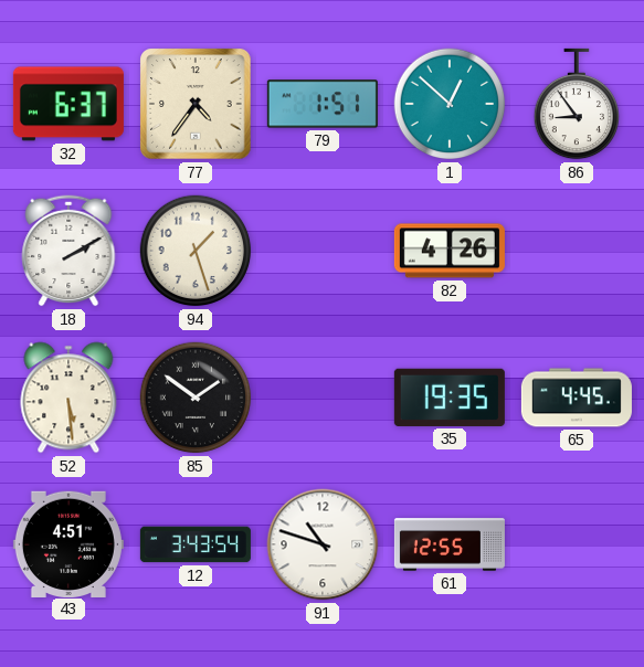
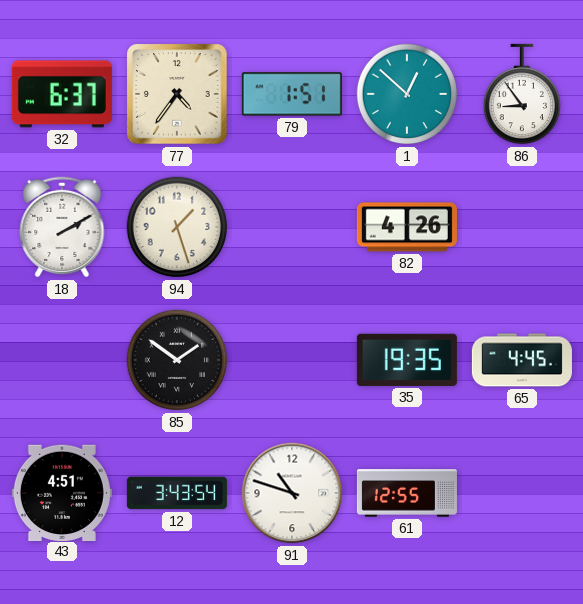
52: 5:29 -> none (68, 398)
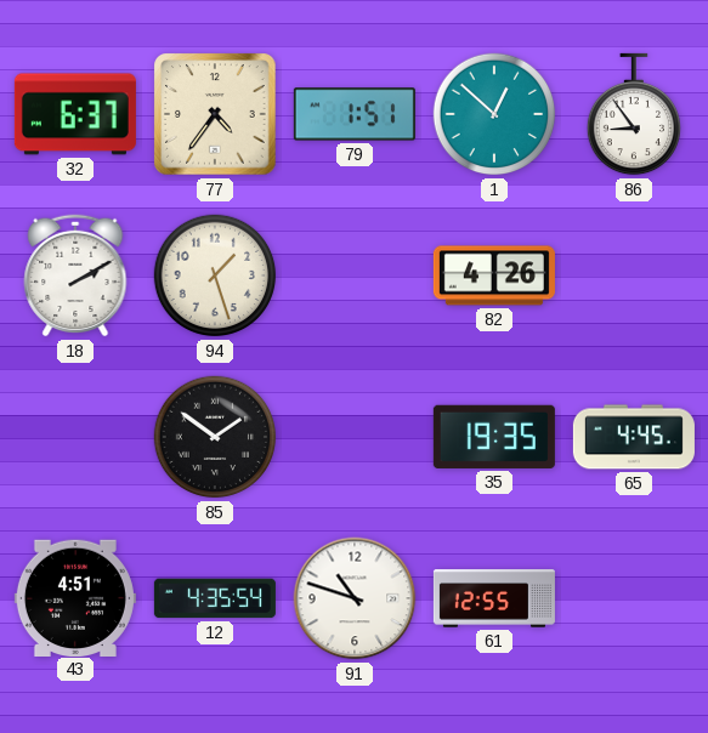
12: 3:43 -> 4:35 (215, 598)
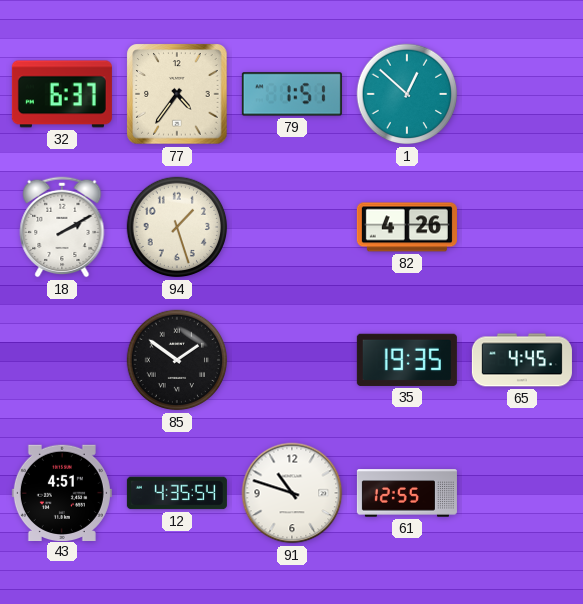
86: 8:54 -> none (633, 114)
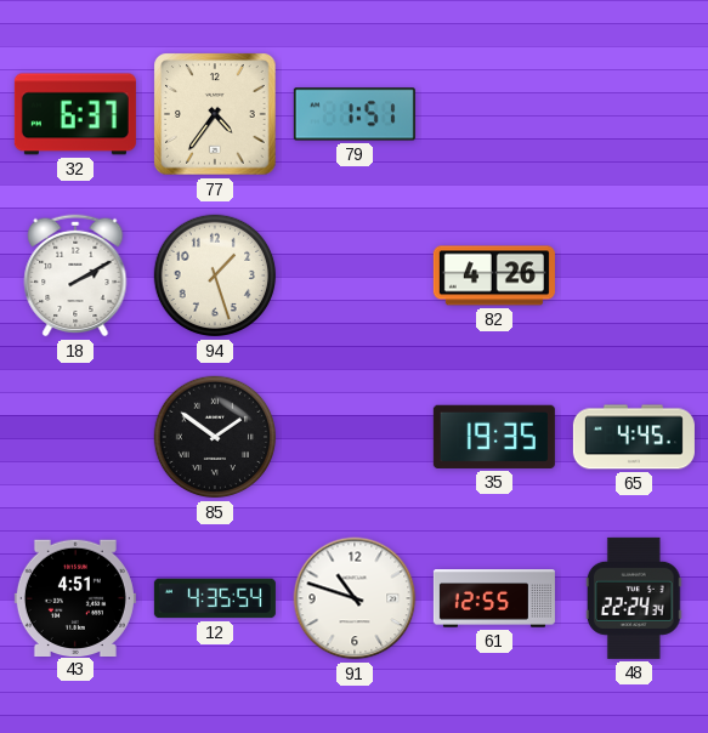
1: 12:52 -> none (407, 94)
48: none -> 22:24 (634, 598)
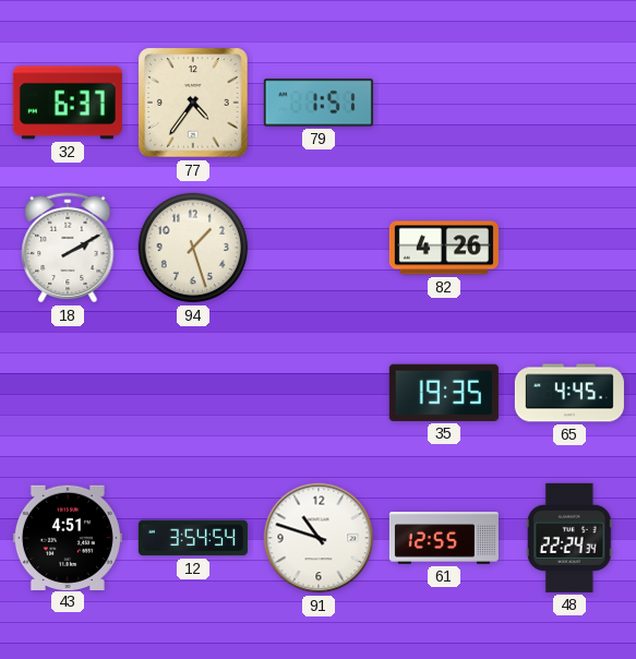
85: 1:51 -> none (215, 437)
12: 4:35 -> 3:54 (193, 538)
